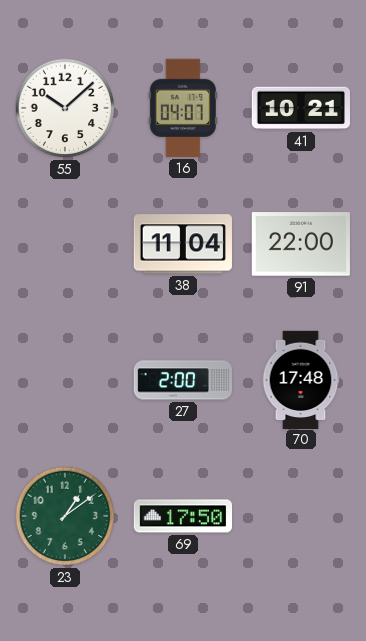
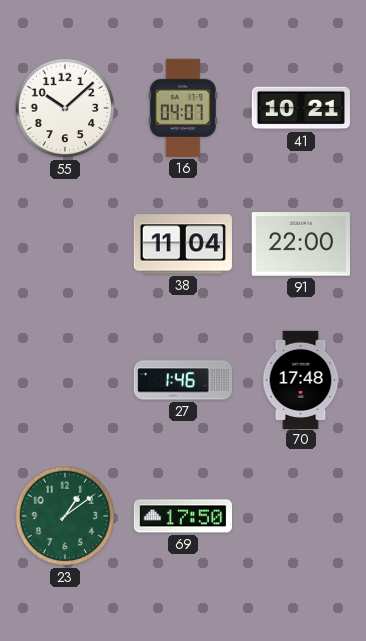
27: 2:00 -> 1:46 (182, 380)
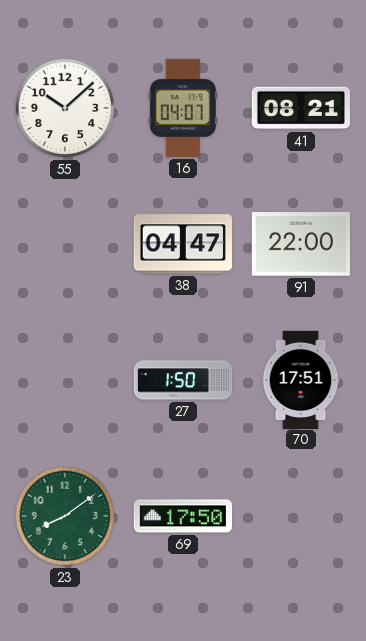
41: 10:21 -> 08:21 (300, 108)
38: 11:04 -> 04:47 (183, 244)
27: 1:46 -> 1:50 (182, 380)
70: 17:48 -> 17:51 (301, 379)
23: 1:09 -> 8:09 (65, 516)
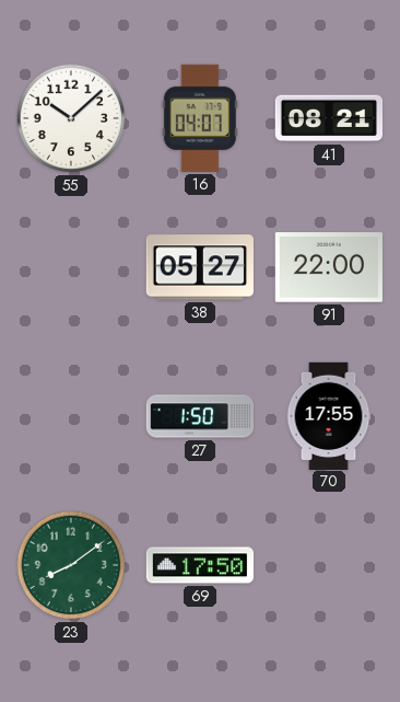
38: 04:47 -> 05:27 (200, 267)
70: 17:51 -> 17:55 (329, 415)
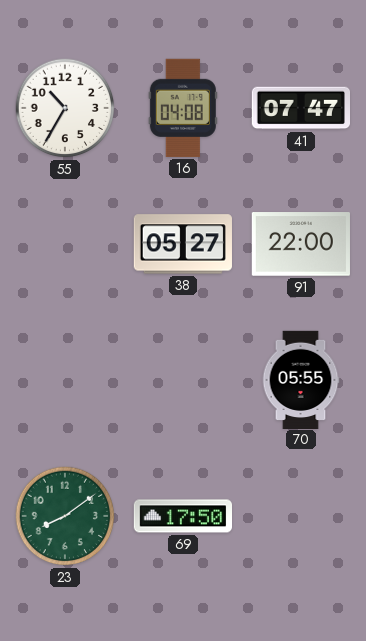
55: 10:08 -> 10:35 (65, 108)
16: 04:07 -> 04:08 (183, 108)
41: 08:21 -> 07:47 (300, 108)
27: 1:50 -> none (199, 416)
70: 17:55 -> 05:55 (301, 379)
